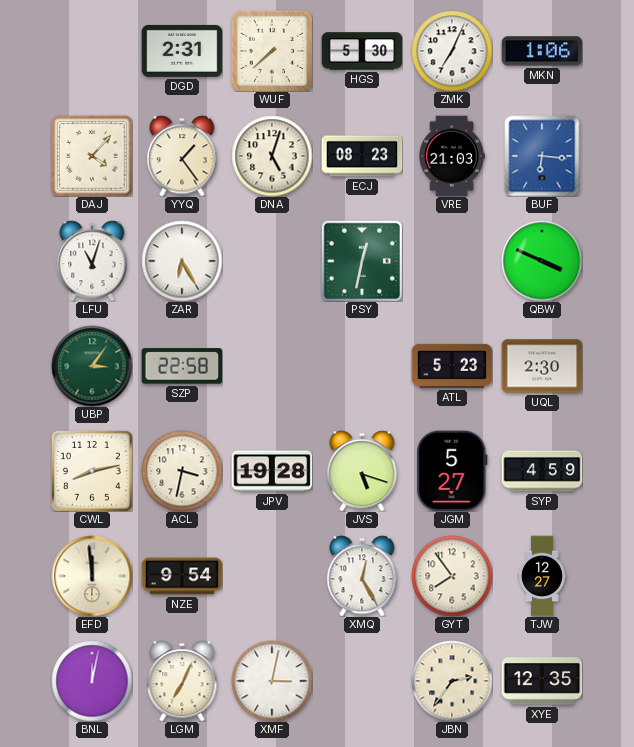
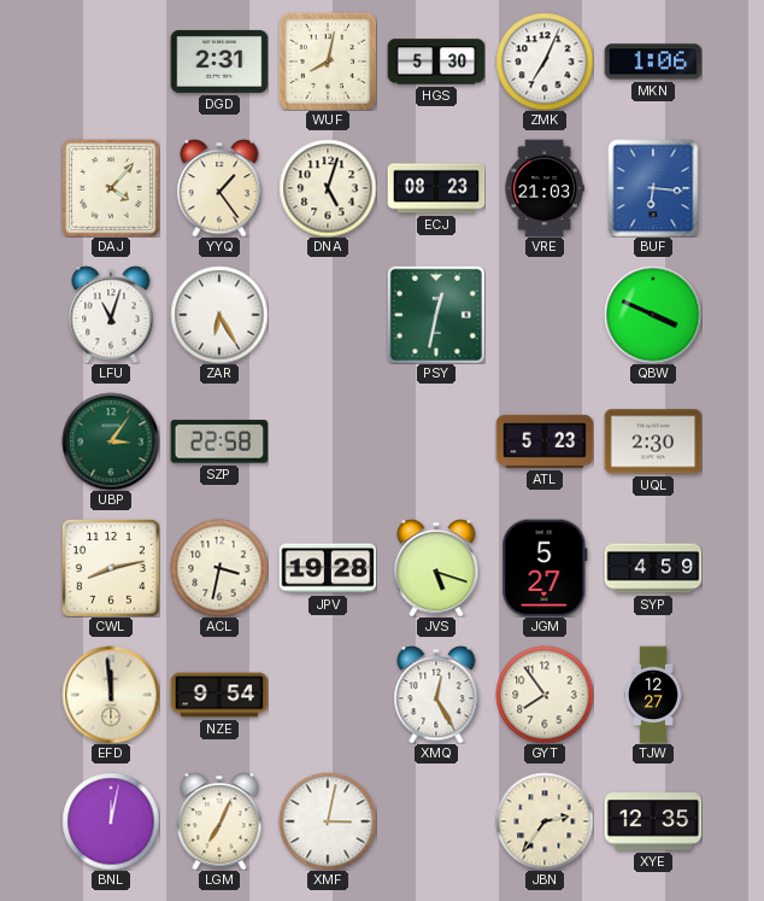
WUF: 7:38 -> 8:02 (328, 62)
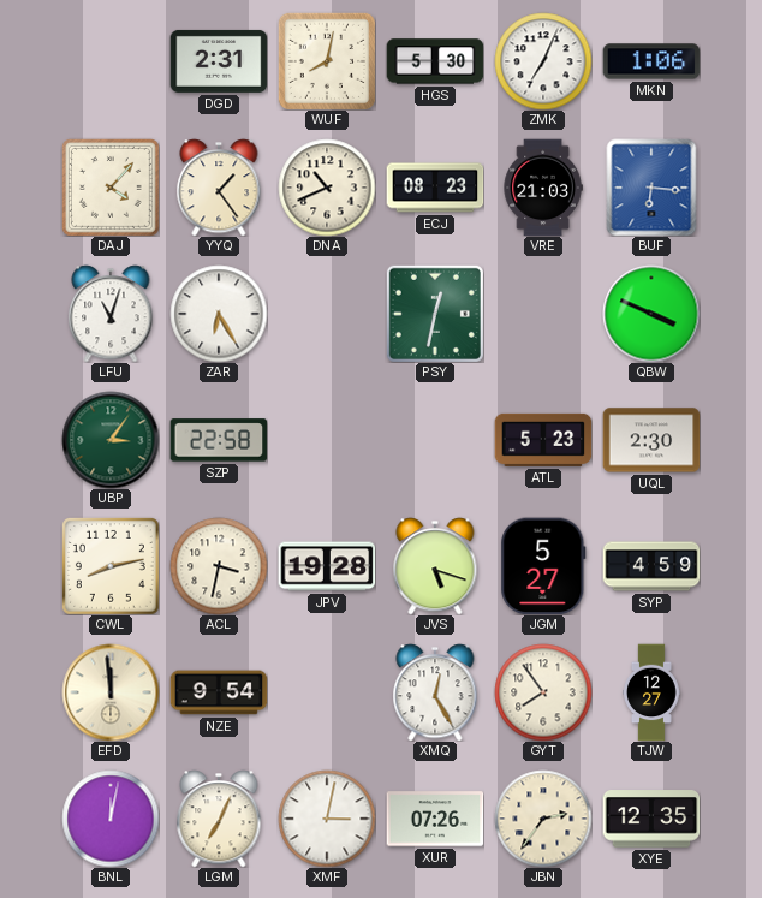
DNA: 5:03 -> 10:41 (327, 188)
XUR: none -> 07:26 (435, 819)
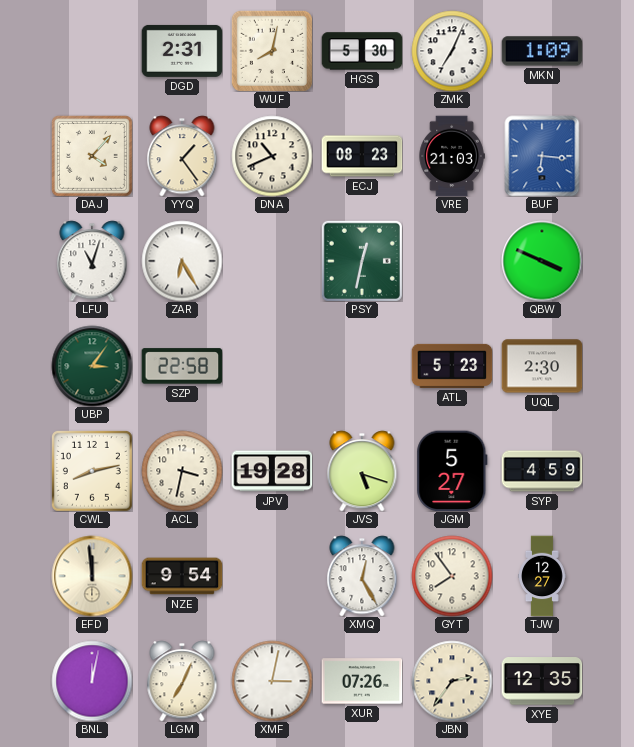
MKN: 1:06 -> 1:09 (542, 51)
